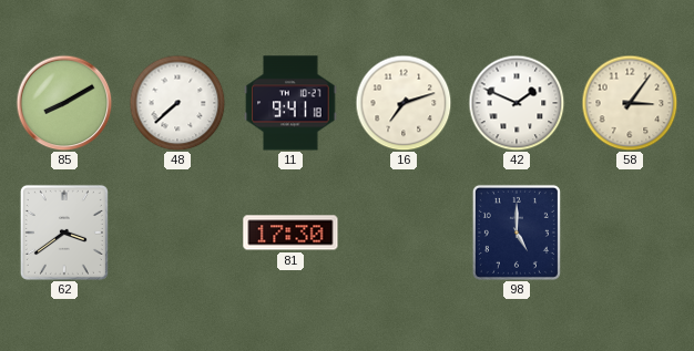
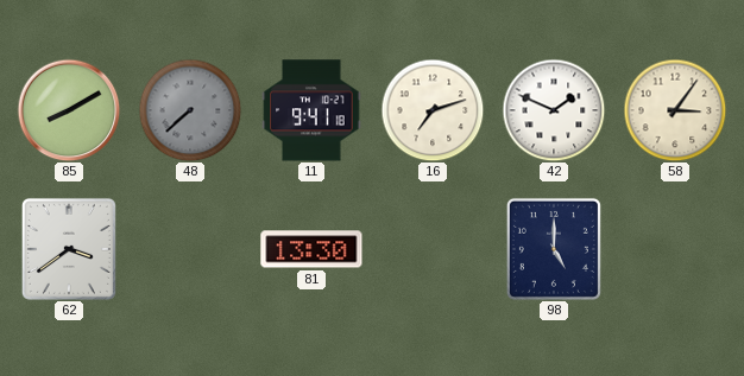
48 dial: white -> grey (190, 110)
81: 17:30 -> 13:30 (311, 249)
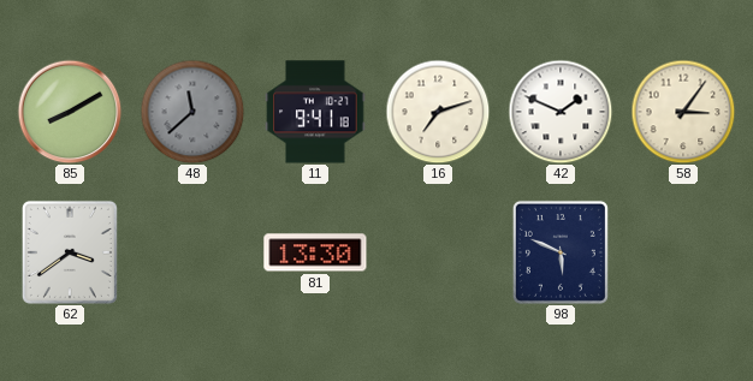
48: 7:38 -> 11:38 (192, 112)
98: 5:00 -> 5:49 (561, 252)
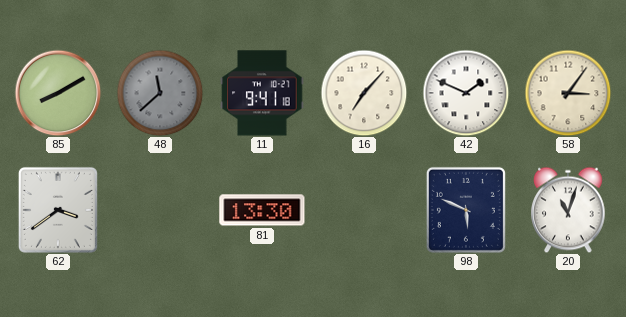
16: 7:12 -> 7:07 (364, 93)
20: none -> 11:03 (568, 210)
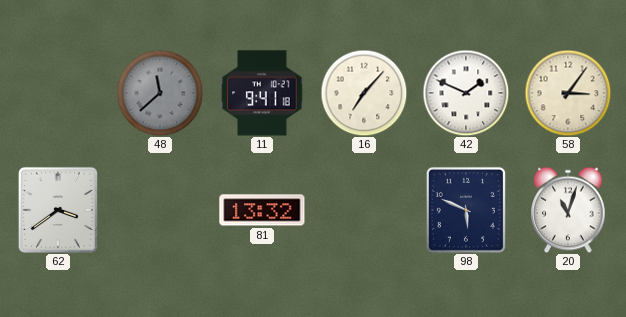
85: 8:10 -> none (58, 93)
81: 13:30 -> 13:32 (262, 210)
